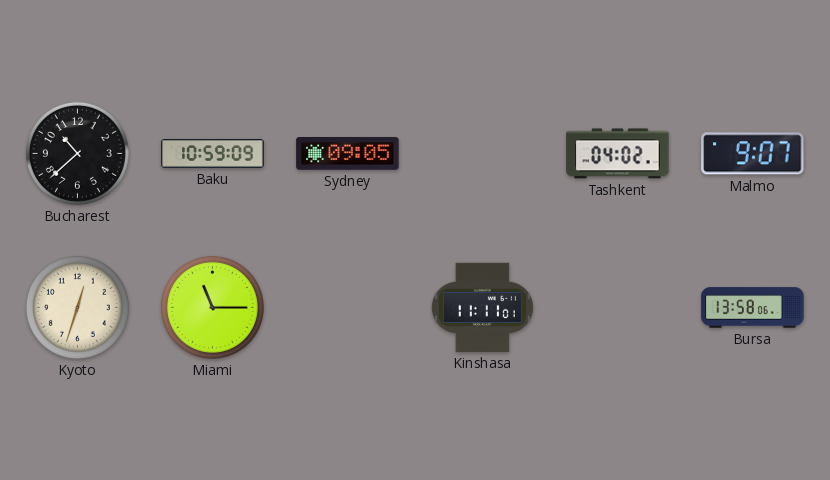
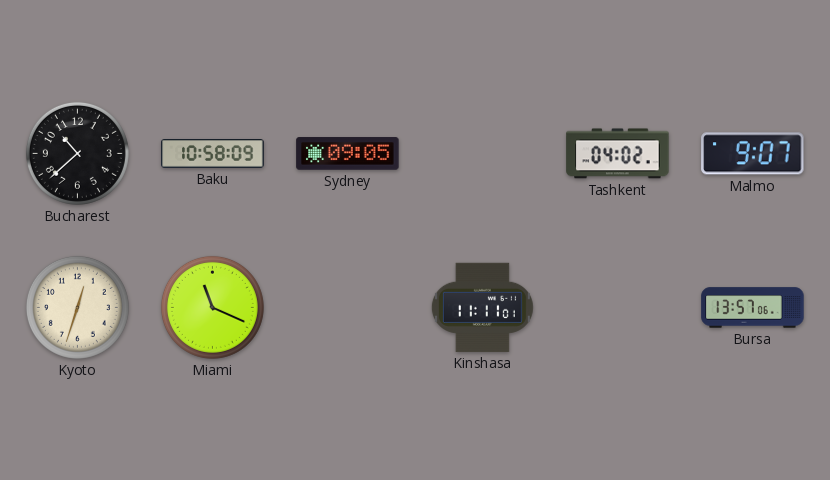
Baku: 10:59 -> 10:58 (213, 154)
Miami: 11:15 -> 11:19 (212, 307)
Bursa: 13:58 -> 13:57 (753, 308)
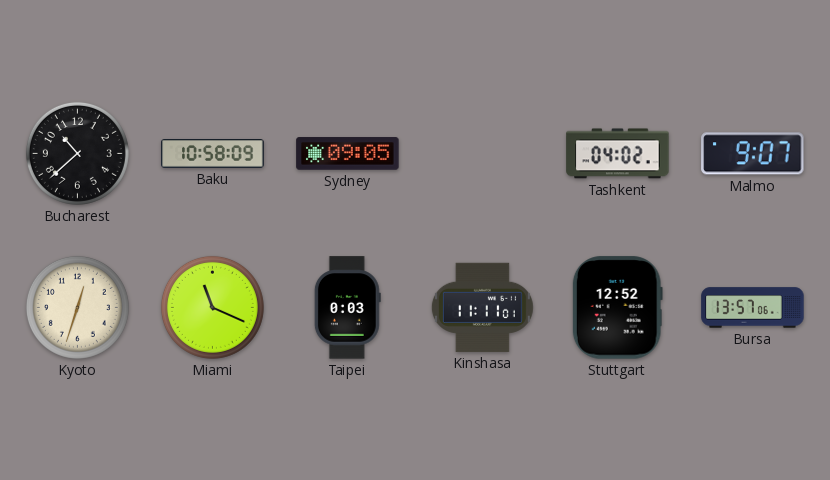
Taipei: none -> 0:03 (347, 308)
Stuttgart: none -> 12:52 (617, 308)
